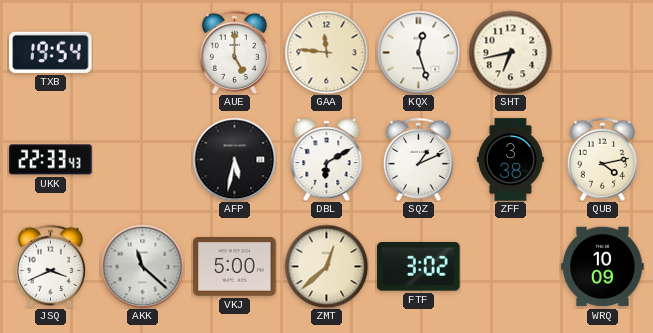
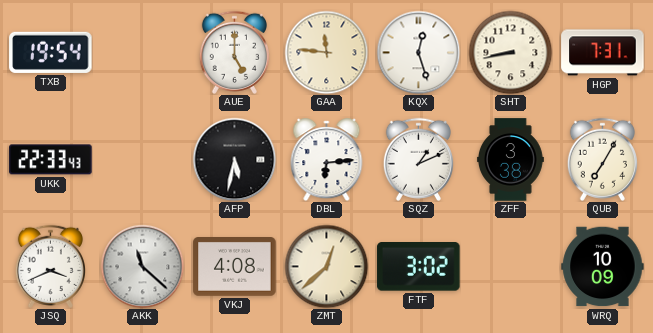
SHT: 6:43 -> 8:43 (510, 52)
HGP: none -> 7:31 (603, 53)
DBL: 6:10 -> 6:14 (327, 160)
QUB: 4:13 -> 7:05 (602, 159)
VKJ: 5:00 -> 4:08 (235, 267)
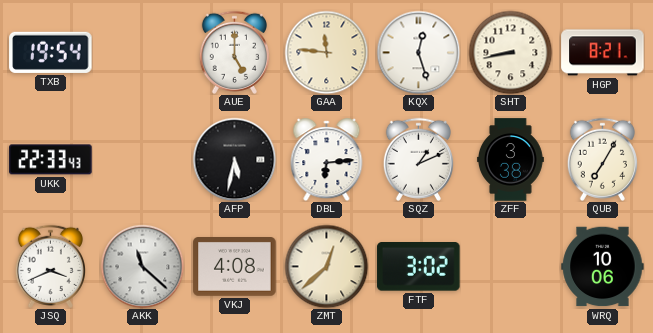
HGP: 7:31 -> 8:21 (603, 53)
WRQ: 10:09 -> 10:06 (603, 267)
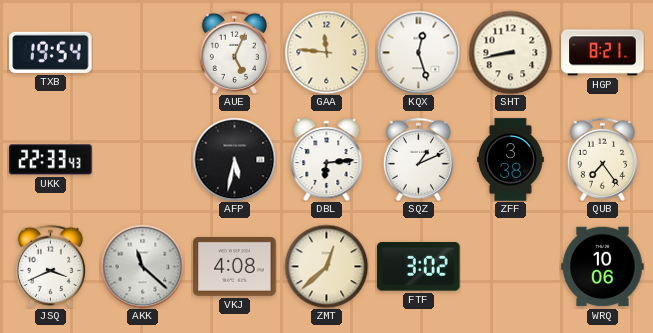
AUE: 5:00 -> 5:04 (234, 52)
QUB: 7:05 -> 7:24 (602, 159)
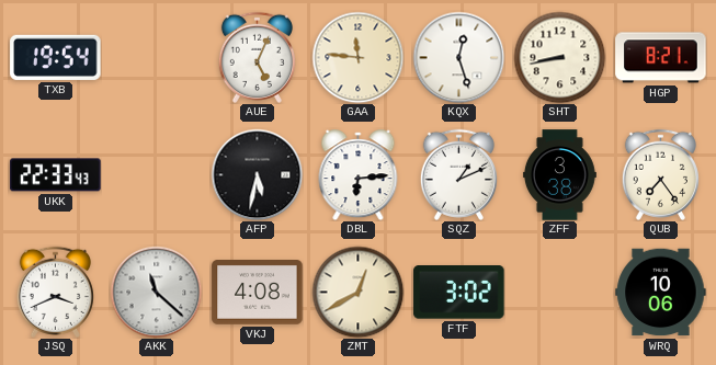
ZMT: 12:38 -> 12:40 (357, 292)
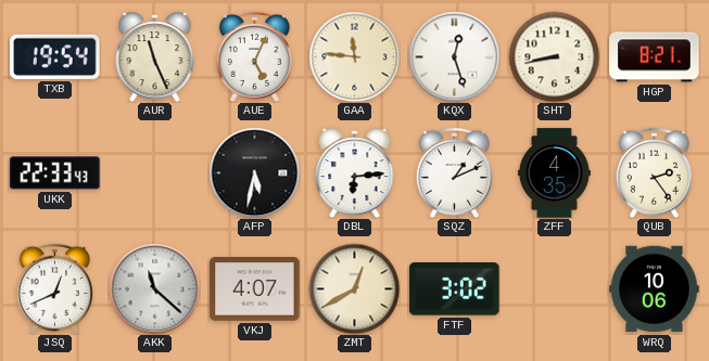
AUR: none -> 11:26 (155, 57)
ZFF: 3:38 -> 4:35 (554, 173)
QUB: 7:24 -> 2:24 (654, 172)
JSQ: 3:41 -> 12:41 (54, 288)
VKJ: 4:08 -> 4:07 (255, 289)
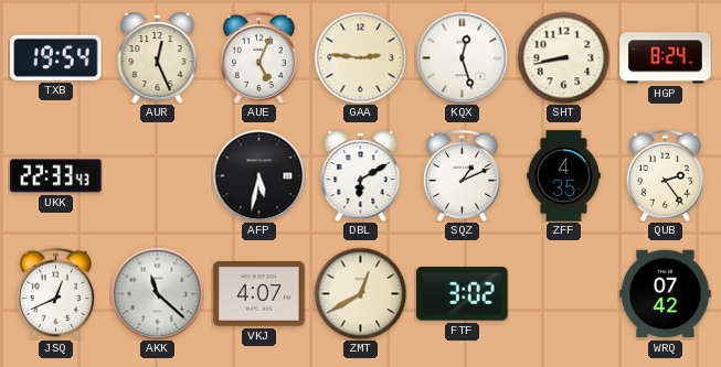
AUR: 11:26 -> 12:26 (158, 58)
GAA: 11:46 -> 2:46 (360, 57)
HGP: 8:21 -> 8:24 (666, 58)
DBL: 6:14 -> 6:10 (361, 176)
WRQ: 10:06 -> 07:42 (666, 294)
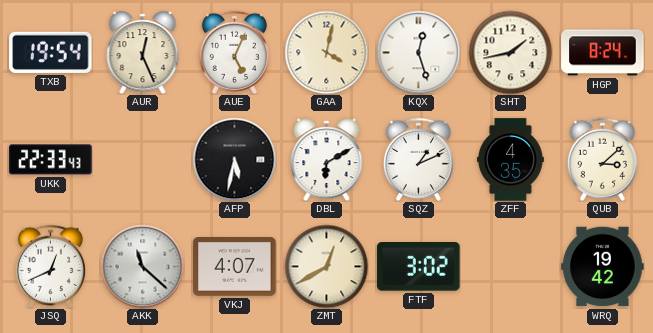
GAA: 2:46 -> 4:02 (326, 52)
SHT: 8:43 -> 1:43 (510, 52)
QUB: 2:24 -> 3:08 (602, 159)
WRQ: 07:42 -> 19:42 (603, 267)
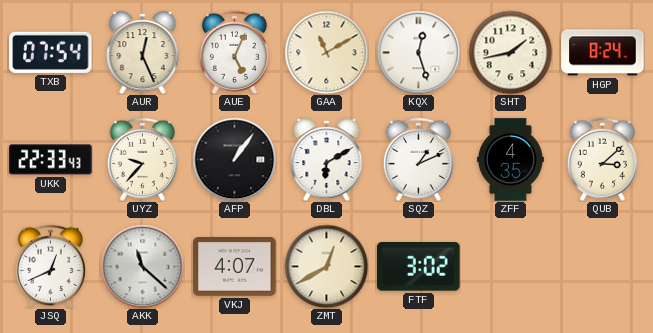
TXB: 19:54 -> 07:54 (51, 52)
GAA: 4:02 -> 11:10 (326, 52)
UYZ: none -> 9:37 (142, 159)
AFP: 5:32 -> 1:06 (234, 159)
WRQ: 19:42 -> none (603, 267)
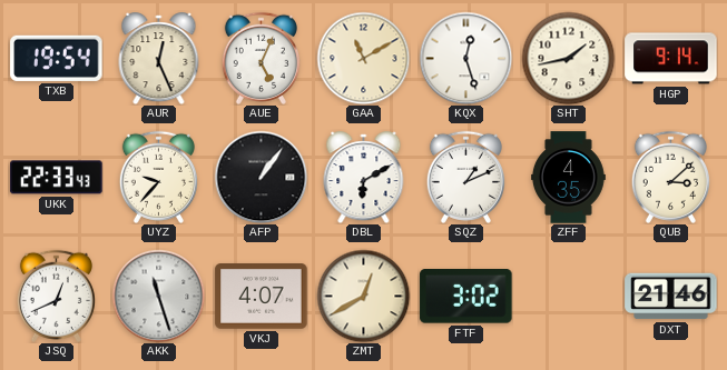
TXB: 07:54 -> 19:54 (57, 58)
HGP: 8:24 -> 9:14 (671, 59)
AKK: 11:22 -> 11:27 (158, 296)
DXT: none -> 21:46 (671, 297)
